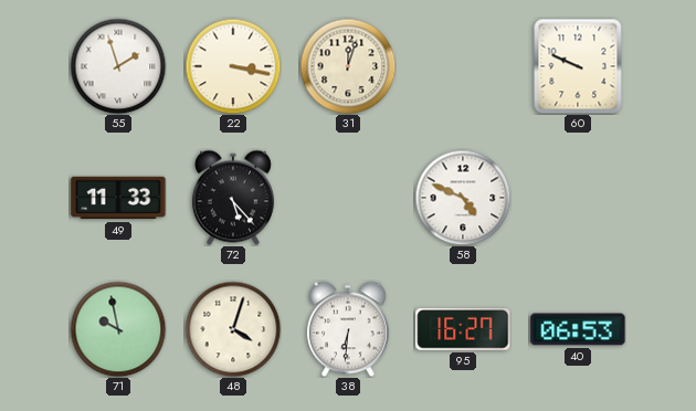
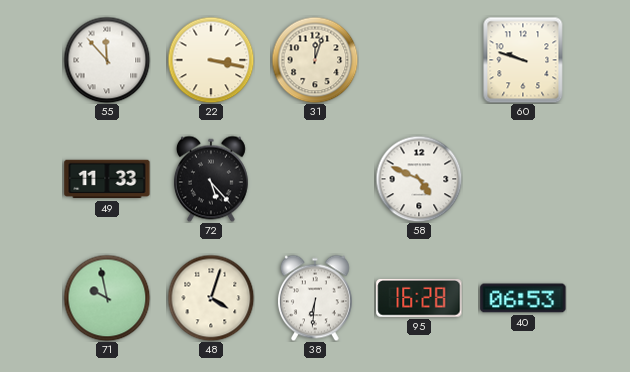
55: 1:57 -> 11:53 (107, 60)
60: 9:49 -> 9:48 (523, 60)
95: 16:27 -> 16:28 (419, 298)
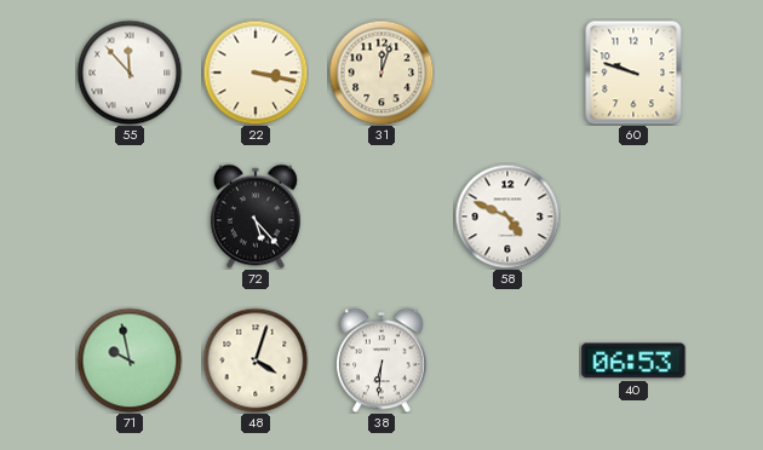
49: 11:33 -> none (107, 179)
95: 16:28 -> none (419, 298)
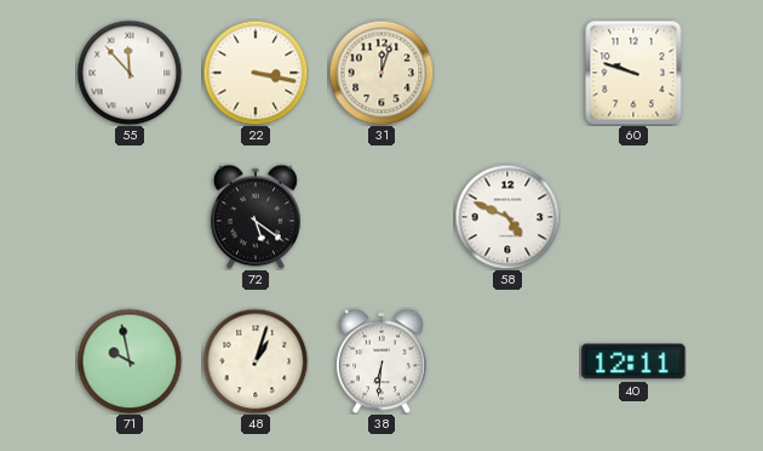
72: 5:23 -> 5:21 (256, 217)
48: 4:03 -> 1:03 (256, 361)
40: 06:53 -> 12:11 (633, 361)
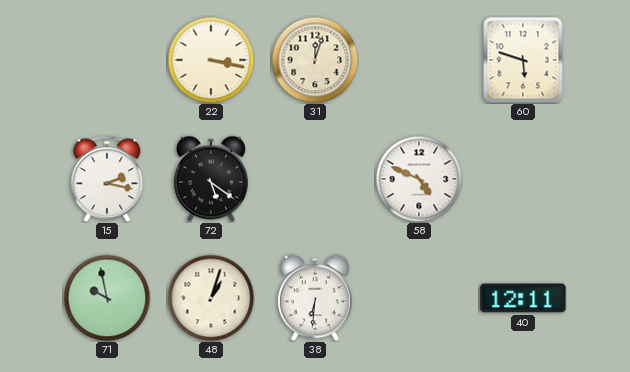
55: 11:53 -> none (130, 73)
60: 9:48 -> 5:48 (523, 60)
15: none -> 2:17 (107, 179)
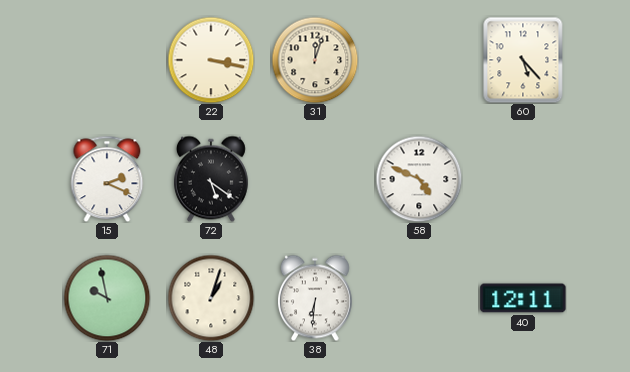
60: 5:48 -> 5:23 (523, 60)
15: 2:17 -> 2:19 (107, 179)
